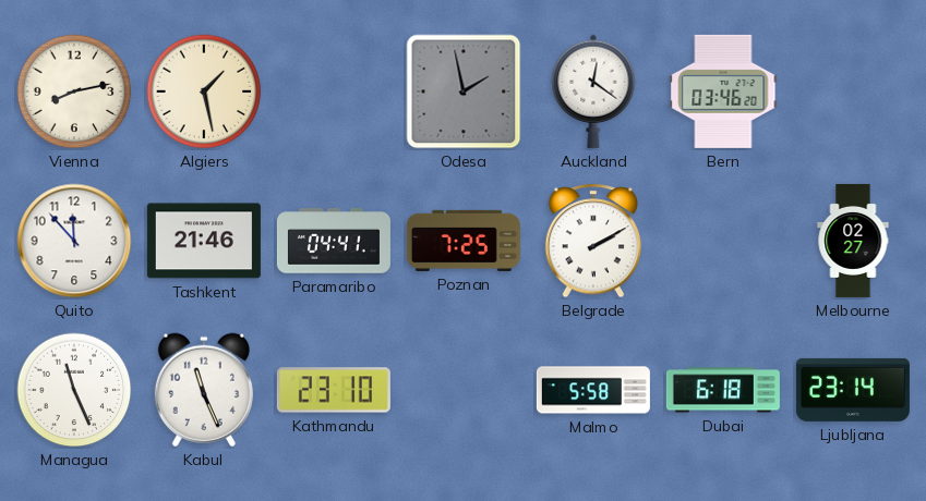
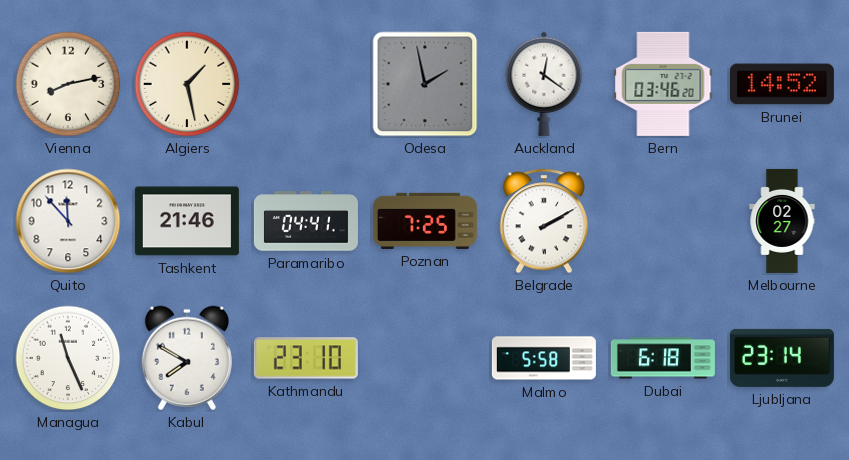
Brunei: none -> 14:52 (782, 84)
Kabul: 11:26 -> 7:50 (187, 358)
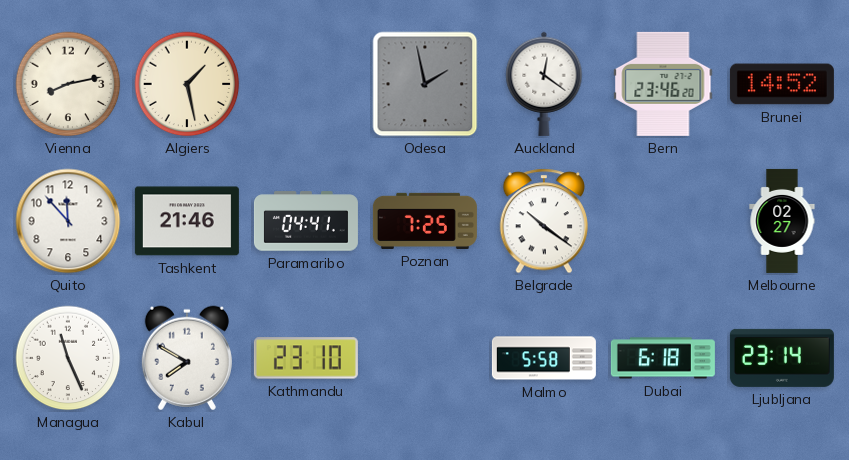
Bern: 03:46 -> 23:46 (663, 84)
Belgrade: 2:10 -> 10:21 (544, 221)
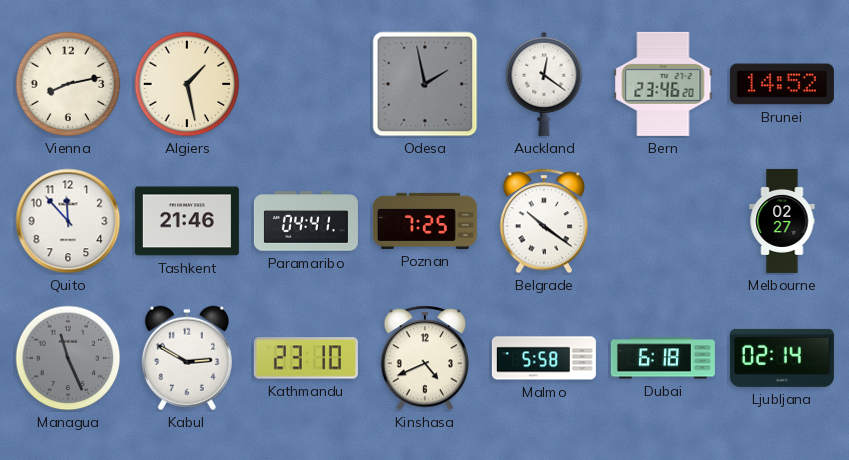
Managua dial: white -> grey (68, 358)
Kabul: 7:50 -> 2:50 (187, 358)
Kinshasa: none -> 4:41 (425, 358)
Ljubljana: 23:14 -> 02:14 (782, 358)
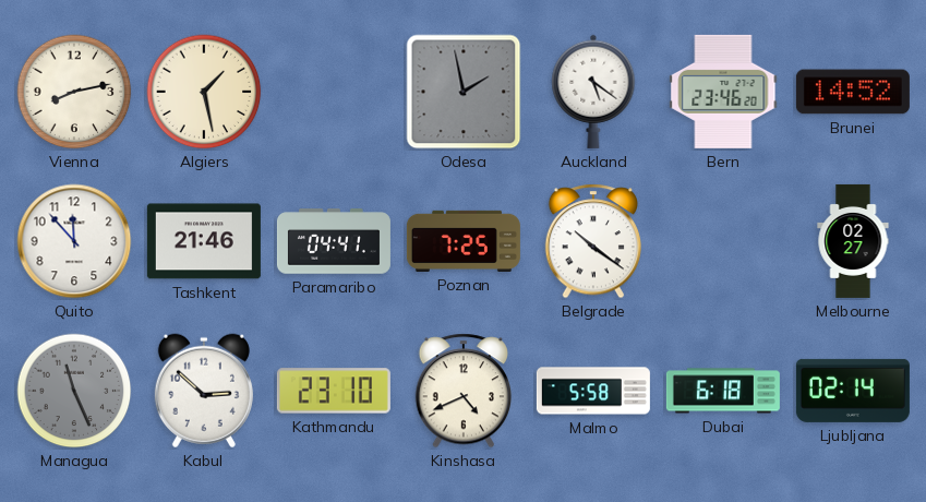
Auckland: 12:21 -> 5:21 (593, 92)
Kabul: 2:50 -> 2:52 (204, 391)
